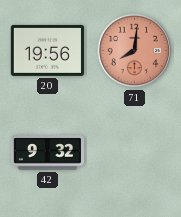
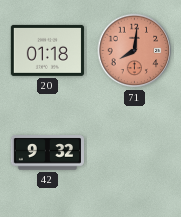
20: 19:56 -> 01:18 (47, 50)
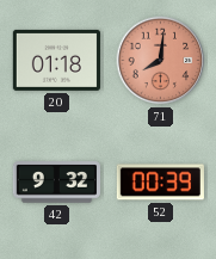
52: none -> 00:39 (160, 183)
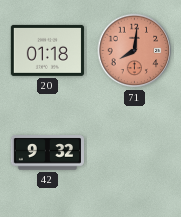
52: 00:39 -> none (160, 183)
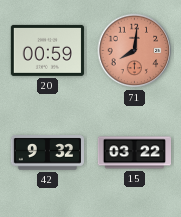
20: 01:18 -> 00:59 (47, 50)
15: none -> 03:22 (134, 153)
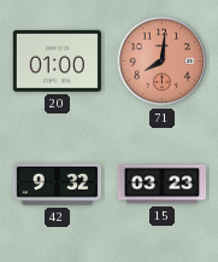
20: 00:59 -> 01:00 (57, 60)
15: 03:22 -> 03:23 (161, 185)
